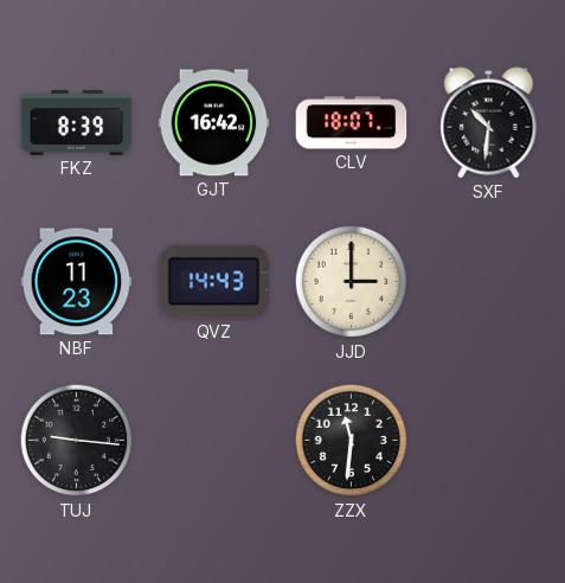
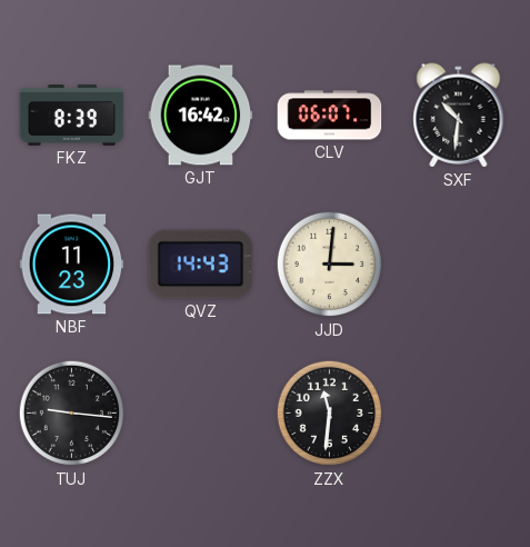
CLV: 18:07 -> 06:07 (330, 116)
JJD: 3:00 -> 3:01 (330, 265)
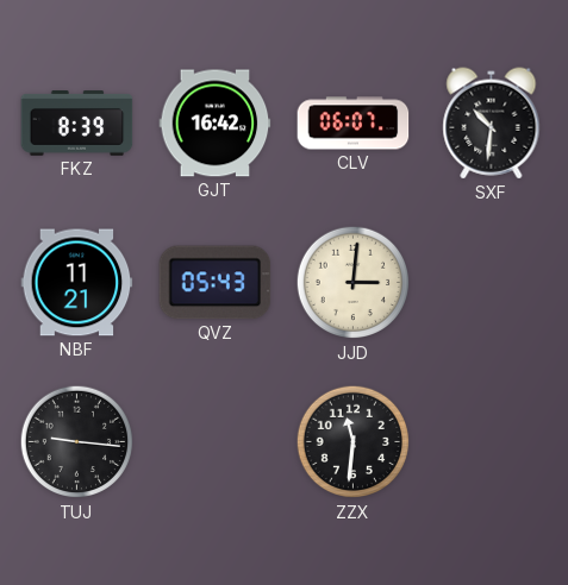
NBF: 11:23 -> 11:21 (77, 283)
QVZ: 14:43 -> 05:43 (216, 283)
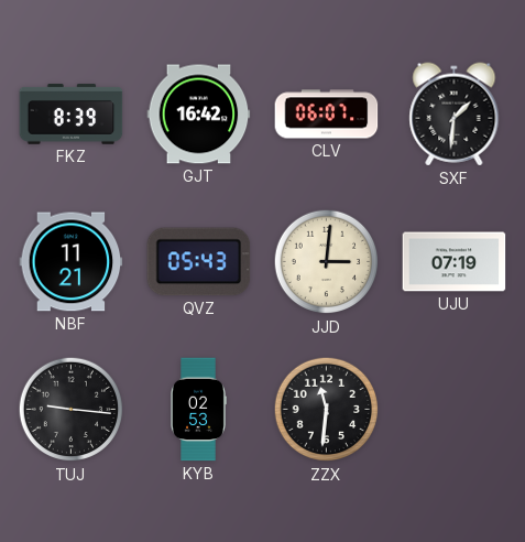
SXF: 10:31 -> 1:31 (455, 115)
UJU: none -> 07:19 (455, 262)
KYB: none -> 02:53 (198, 410)
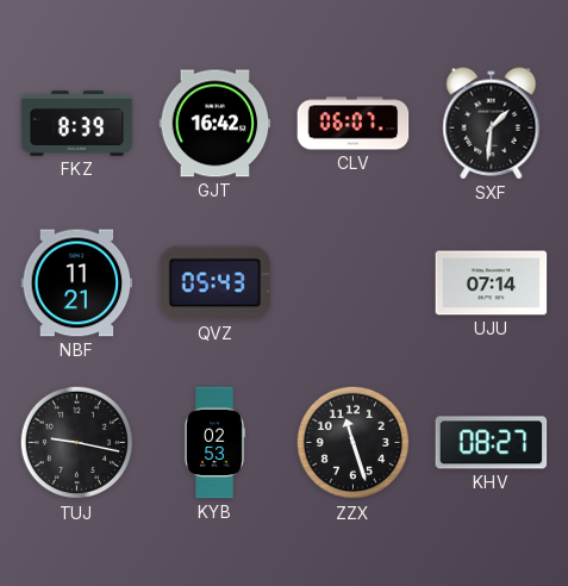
JJD: 3:01 -> none (327, 262)
UJU: 07:19 -> 07:14 (492, 283)
TUJ: 9:16 -> 9:17 (77, 443)
ZZX: 11:31 -> 11:27 (354, 443)
KHV: none -> 08:27 (492, 443)
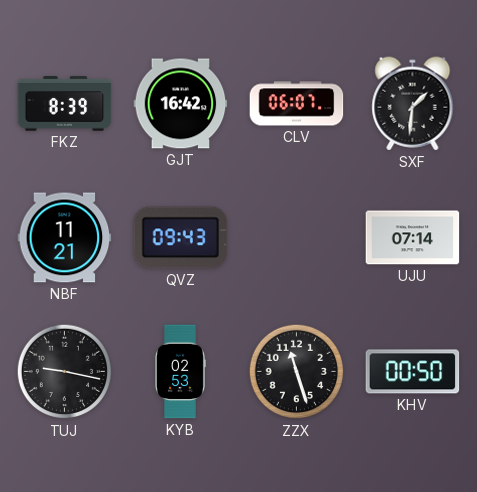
QVZ: 05:43 -> 09:43 (181, 238)
KHV: 08:27 -> 00:50 (413, 372)
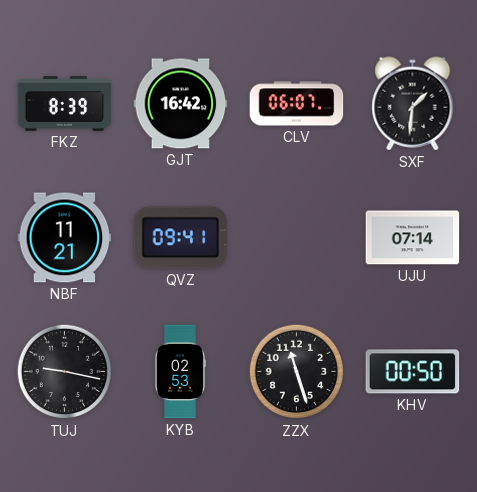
QVZ: 09:43 -> 09:41 (181, 238)
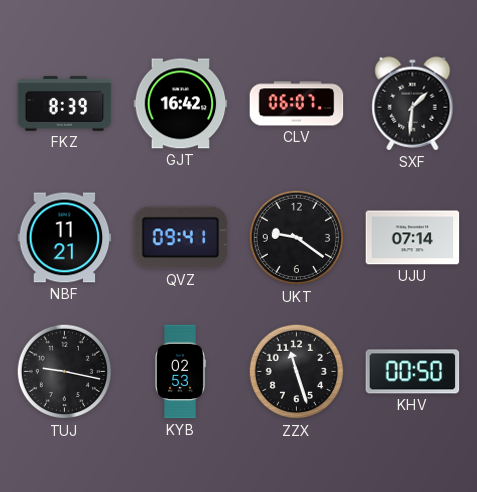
UKT: none -> 9:21 (297, 238)
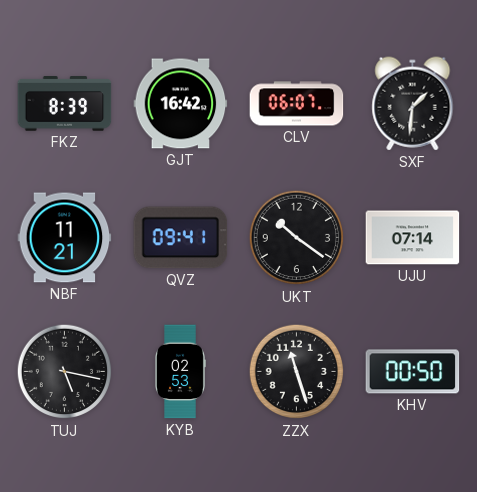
UKT: 9:21 -> 10:21 (297, 238)
TUJ: 9:17 -> 5:17 (65, 372)
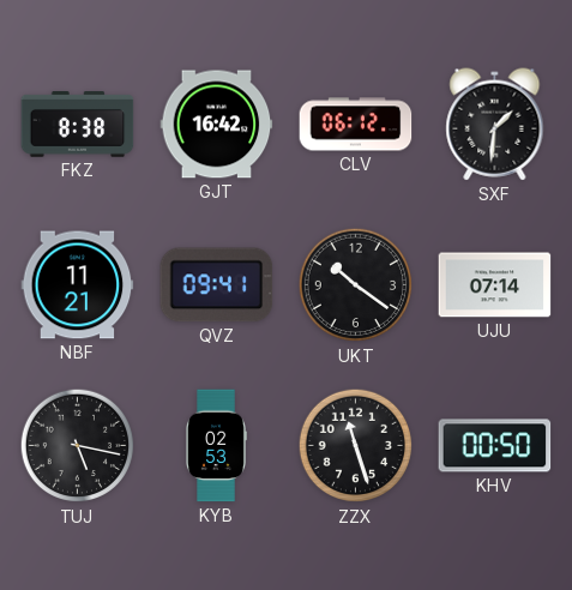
FKZ: 8:39 -> 8:38 (78, 125)
CLV: 06:07 -> 06:12 (356, 125)
